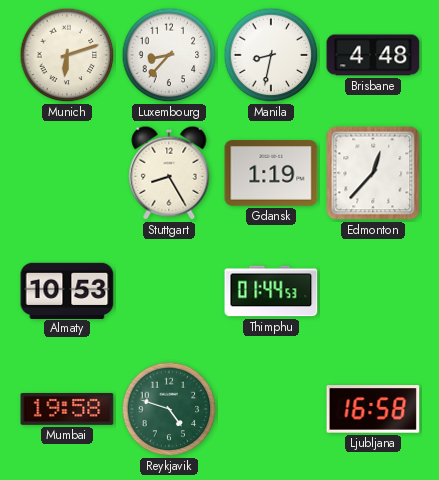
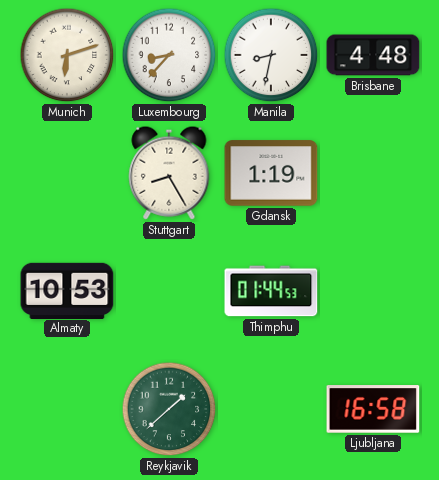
Edmonton: 12:37 -> none (373, 173)
Mumbai: 19:58 -> none (67, 409)
Reykjavik: 4:48 -> 1:38 (169, 409)
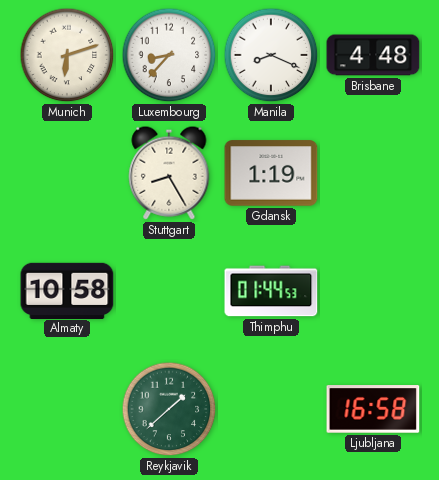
Manila: 8:32 -> 8:19 (271, 55)
Almaty: 10:53 -> 10:58 (67, 290)
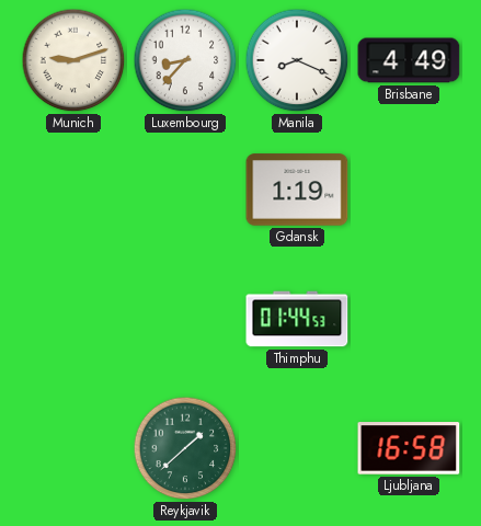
Munich: 6:12 -> 9:12 (73, 60)
Brisbane: 4:48 -> 4:49 (409, 60)
Stuttgart: 8:25 -> none (169, 173)
Almaty: 10:58 -> none (67, 290)
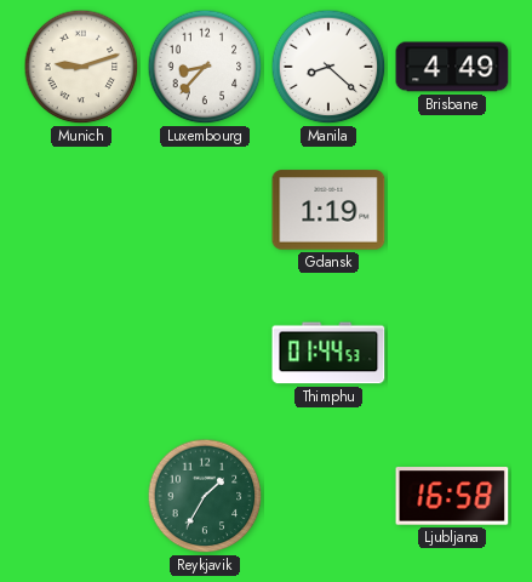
Manila: 8:19 -> 8:22 (328, 67)
Reykjavik: 1:38 -> 1:35 (205, 496)
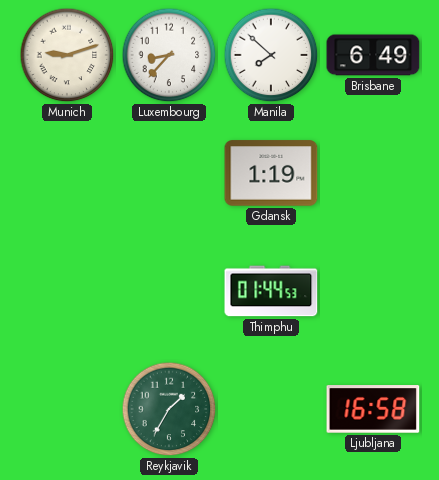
Manila: 8:22 -> 7:52 (271, 55)
Brisbane: 4:49 -> 6:49 (373, 55)
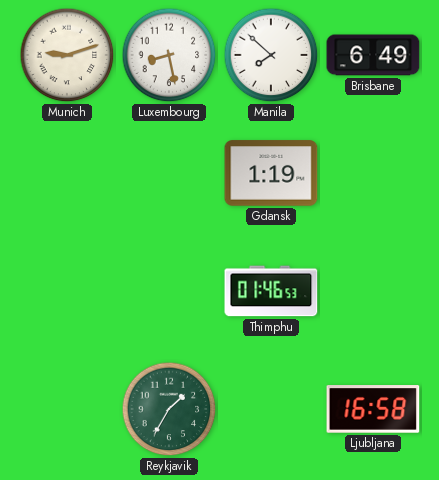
Luxembourg: 8:37 -> 8:28 (169, 55)
Thimphu: 01:44 -> 01:46 (271, 291)
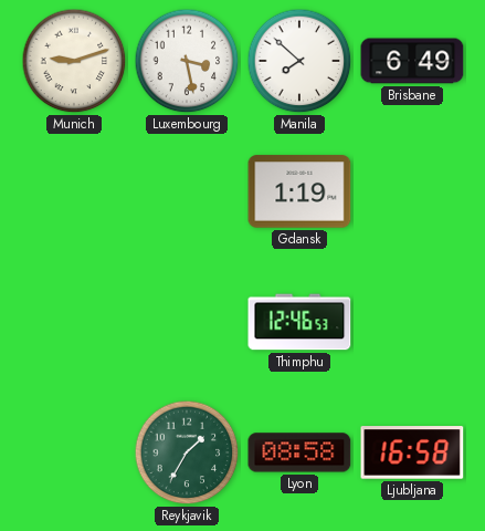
Luxembourg: 8:28 -> 3:28 (187, 61)
Thimphu: 01:46 -> 12:46 (299, 322)
Lyon: none -> 08:58 (299, 452)
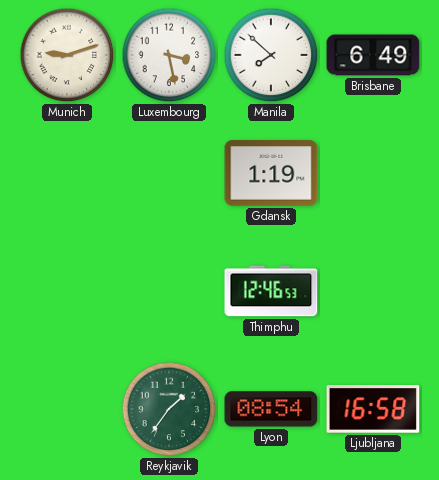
Reykjavik: 1:35 -> 1:36 (169, 409)
Lyon: 08:58 -> 08:54 (271, 409)
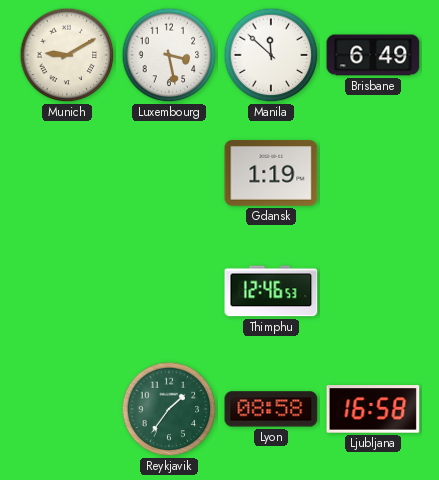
Munich: 9:12 -> 9:10 (67, 55)
Manila: 7:52 -> 11:52 (271, 55)
Lyon: 08:54 -> 08:58 (271, 409)
